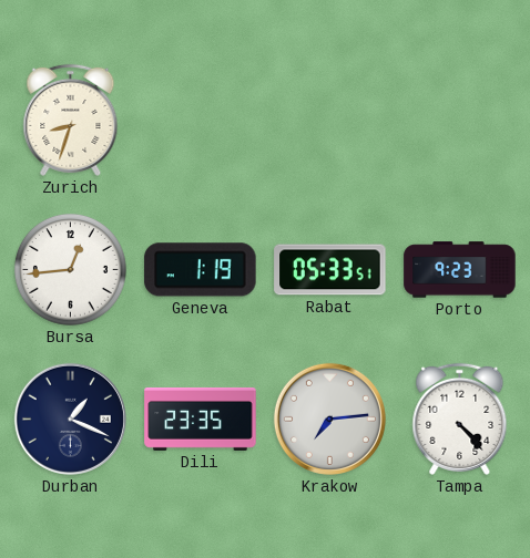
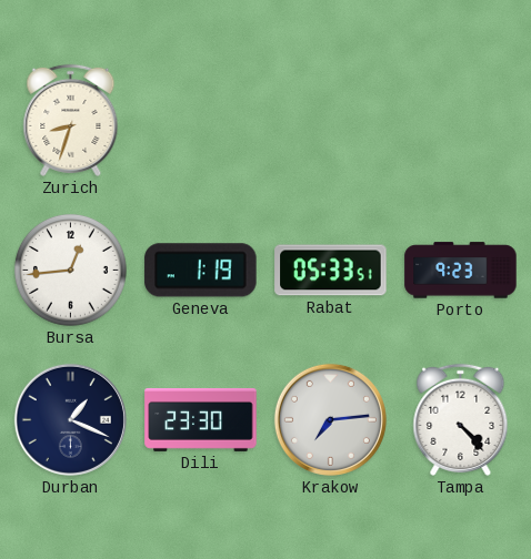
Dili: 23:35 -> 23:30 (201, 419)
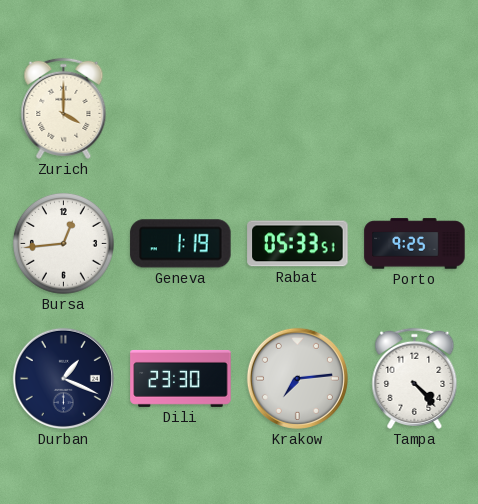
Zurich: 8:33 -> 4:00 (64, 108)
Porto: 9:23 -> 9:25 (415, 244)
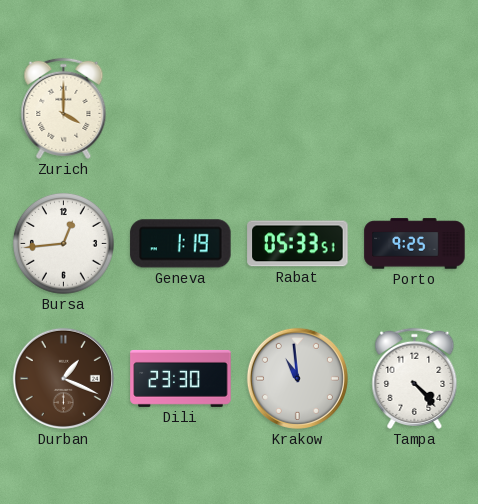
Durban dial: navy -> brown (63, 378)
Krakow: 7:14 -> 10:59 (297, 378)
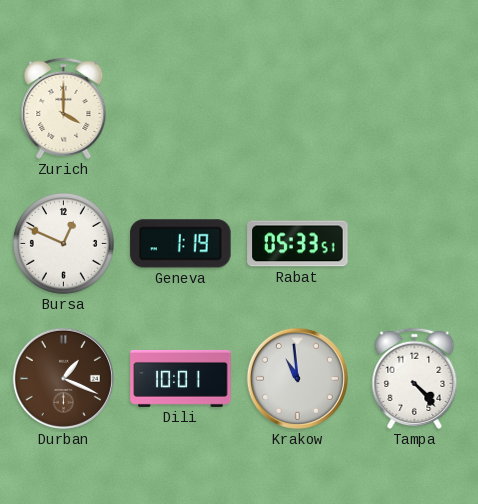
Bursa: 12:44 -> 12:49 (63, 243)
Porto: 9:25 -> none (415, 244)
Dili: 23:30 -> 10:01 (181, 378)
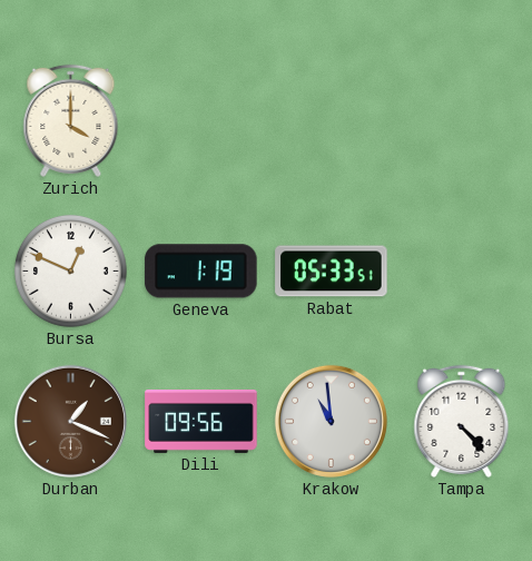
Dili: 10:01 -> 09:56 (201, 421)
